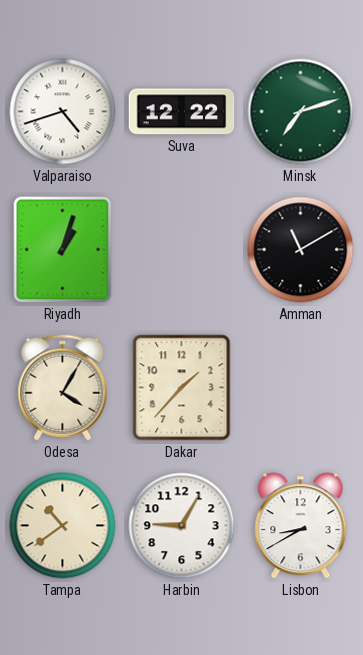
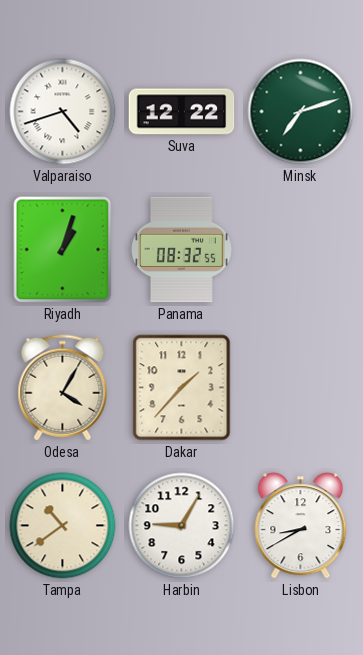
Panama: none -> 08:32 (182, 250)
Amman: 11:10 -> none (301, 250)
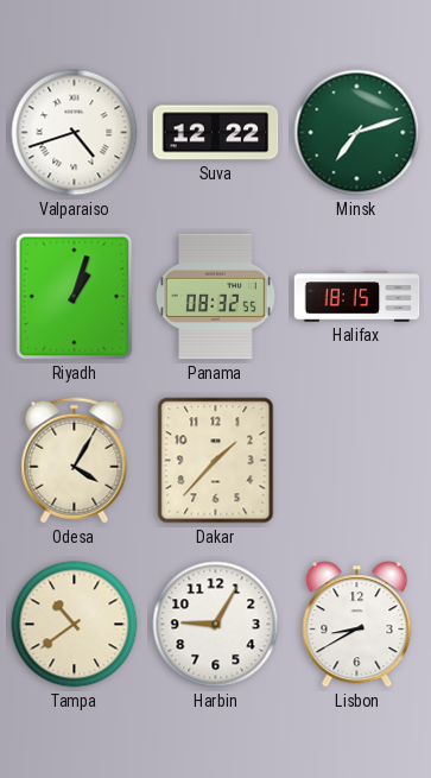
Halifax: none -> 18:15 (357, 297)
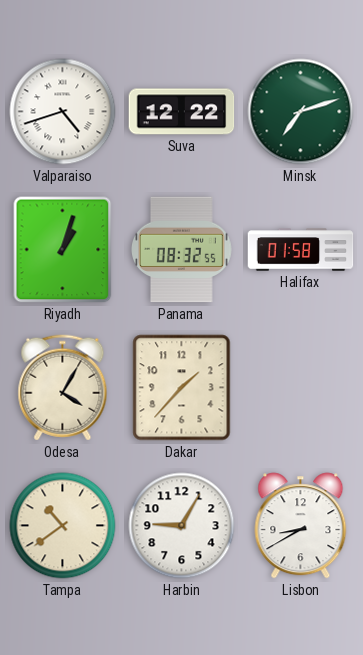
Halifax: 18:15 -> 01:58 (301, 250)
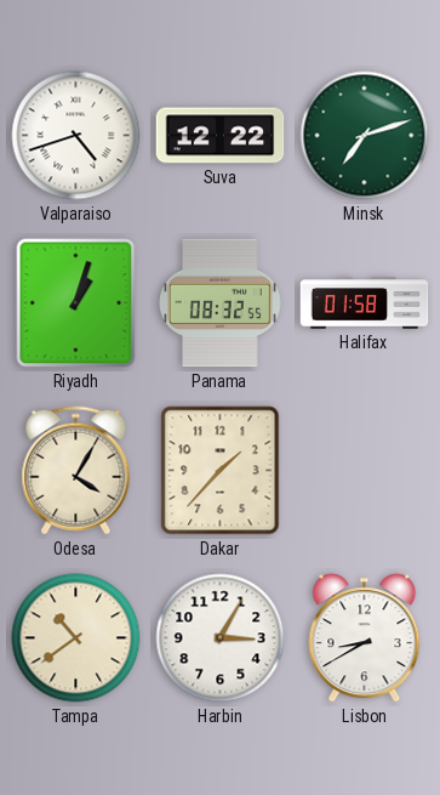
Harbin: 9:05 -> 3:05 (221, 638)
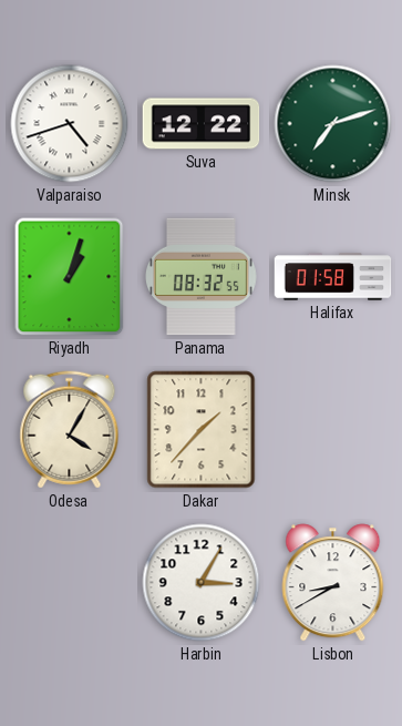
Tampa: 10:39 -> none (76, 638)
